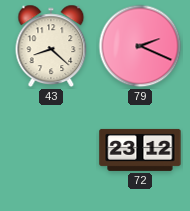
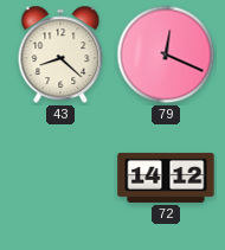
79: 2:19 -> 12:19 (166, 55)
72: 23:12 -> 14:12 (166, 178)
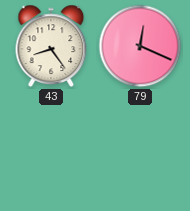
43: 8:22 -> 8:24 (51, 46)
72: 14:12 -> none (166, 178)
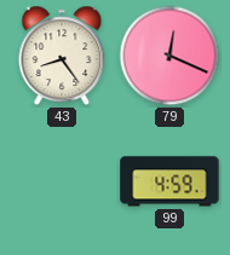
99: none -> 4:59 (169, 181)
